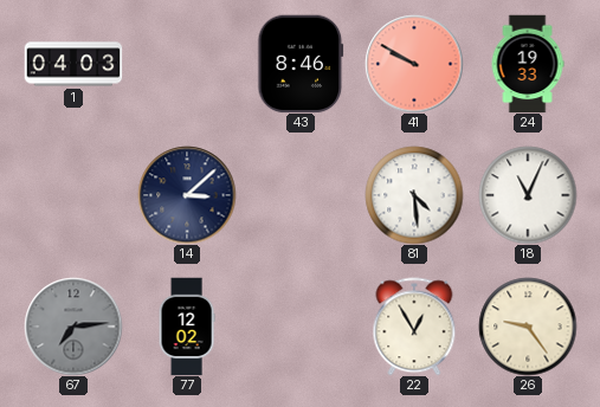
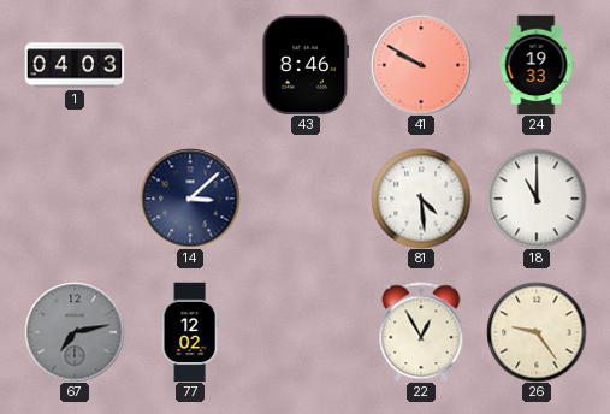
18: 11:04 -> 11:00 (537, 199)
67: 7:14 -> 7:13 (75, 332)
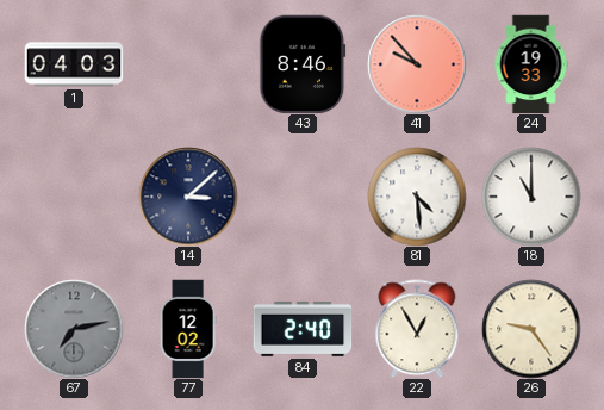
41: 9:50 -> 9:53 (417, 64)
84: none -> 2:40 (303, 329)
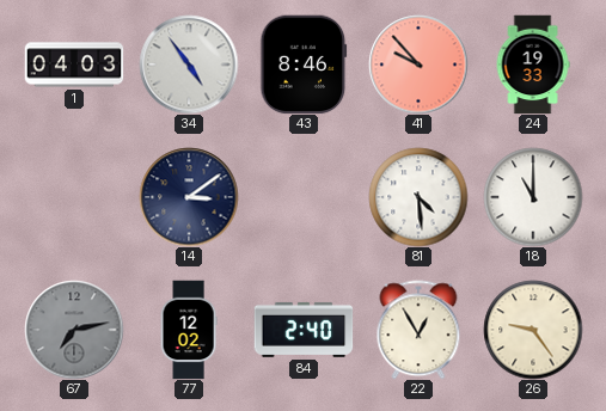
34: none -> 4:54 (189, 65)
14: 3:08 -> 3:09 (189, 197)
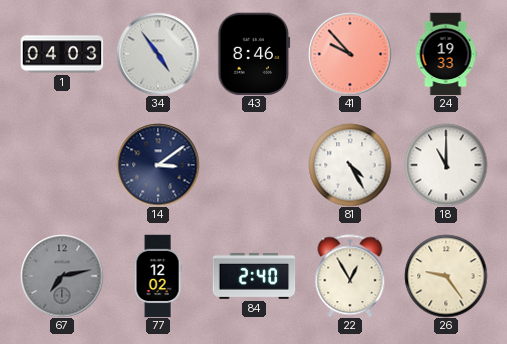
81: 4:29 -> 4:25 (350, 165)
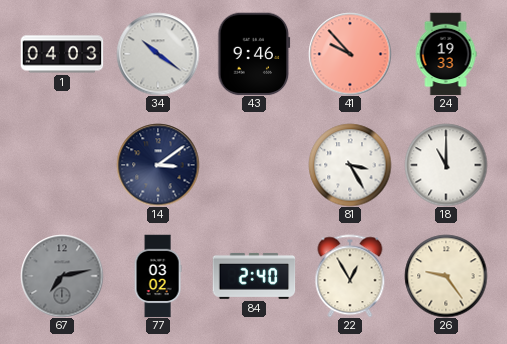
34: 4:54 -> 10:21 (158, 54)
43: 8:46 -> 9:46 (254, 54)
81: 4:25 -> 3:25 (350, 165)
77: 12:02 -> 03:02 (158, 276)
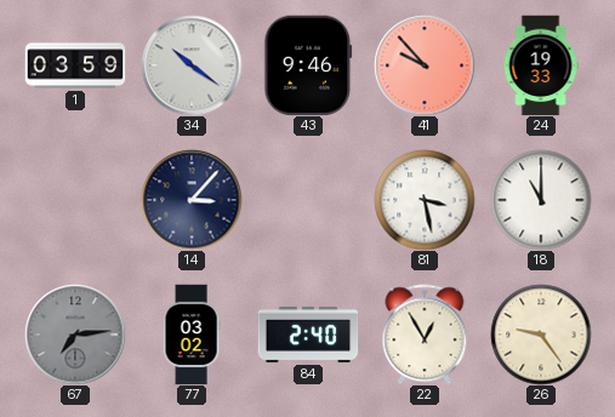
1: 04:03 -> 03:59 (75, 65)
14: 3:09 -> 3:07 (192, 200)
81: 3:25 -> 3:28 (425, 200)
67: 7:13 -> 7:14 (75, 335)
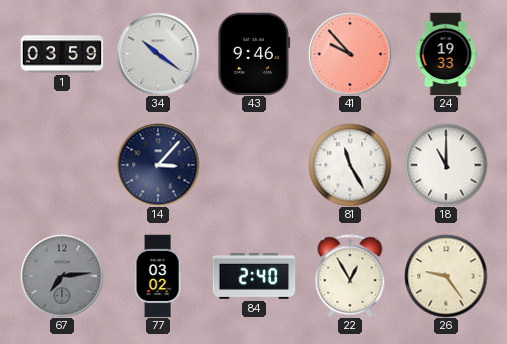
81: 3:28 -> 11:25 (350, 165)
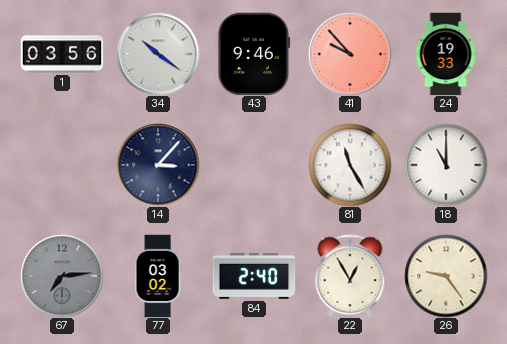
1: 03:59 -> 03:56 (62, 54)
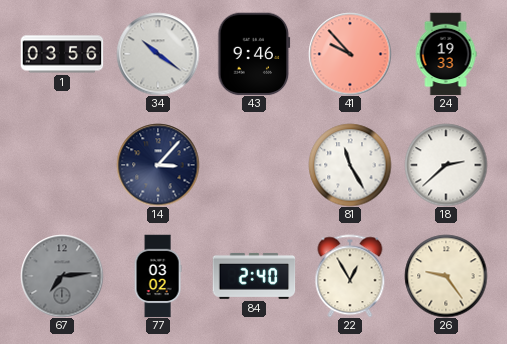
18: 11:00 -> 2:38 (446, 165)
